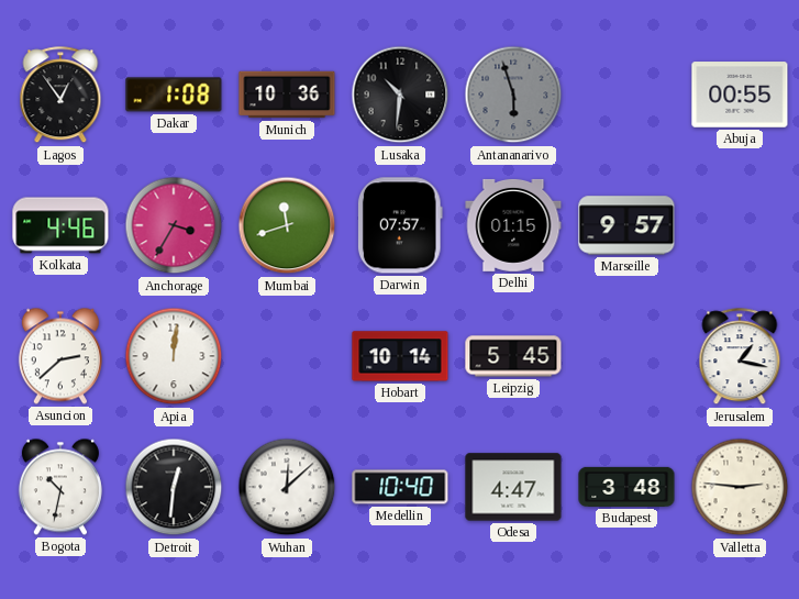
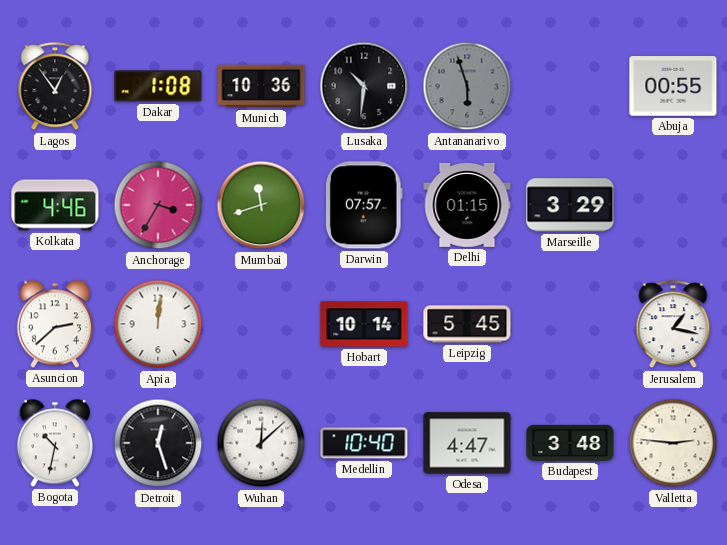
Marseille: 9:57 -> 3:29 (570, 205)
Detroit: 12:31 -> 12:27 (158, 443)
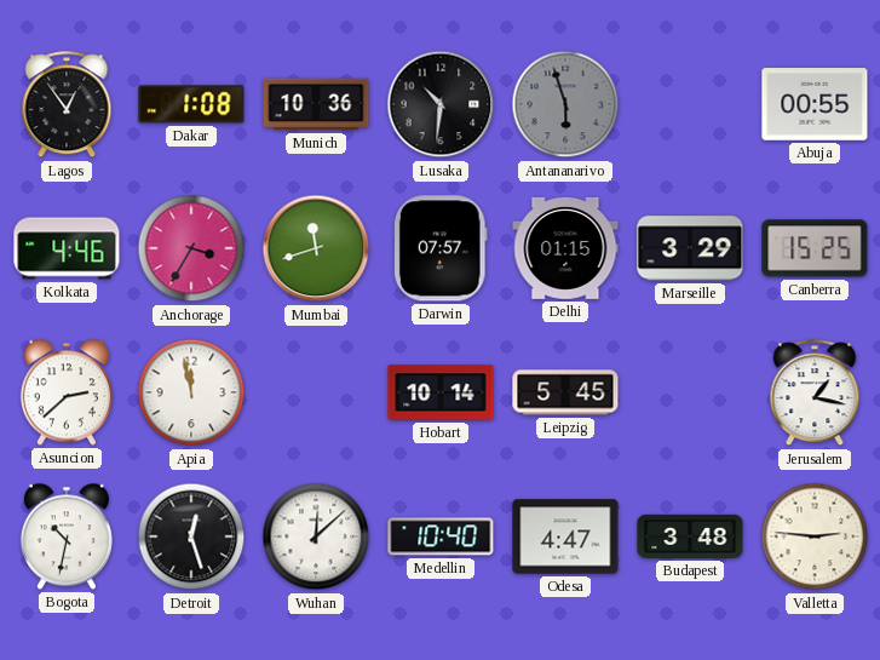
Canberra: none -> 15:25 (815, 248)
Apia: 12:01 -> 11:58 (191, 392)
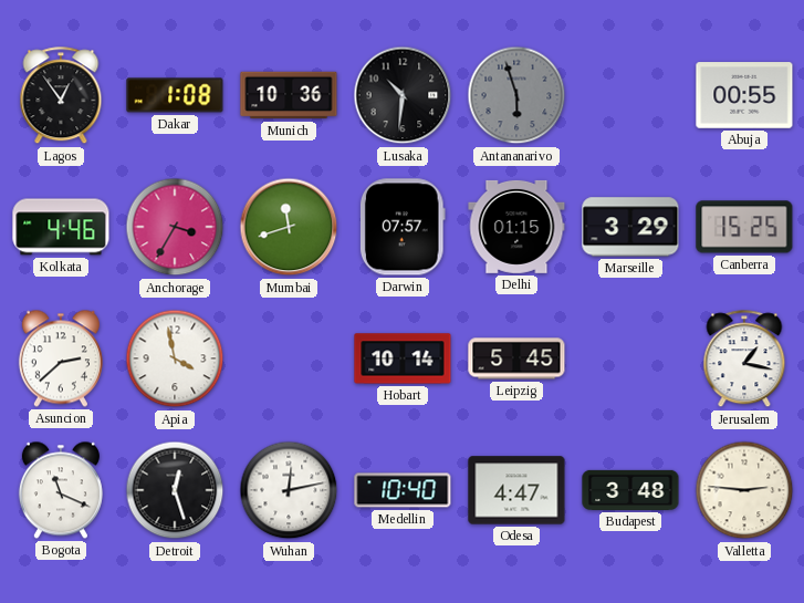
Apia: 11:58 -> 3:58 (175, 358)
Bogota: 10:32 -> 11:19 (61, 490)
Wuhan: 12:08 -> 12:13 (289, 490)
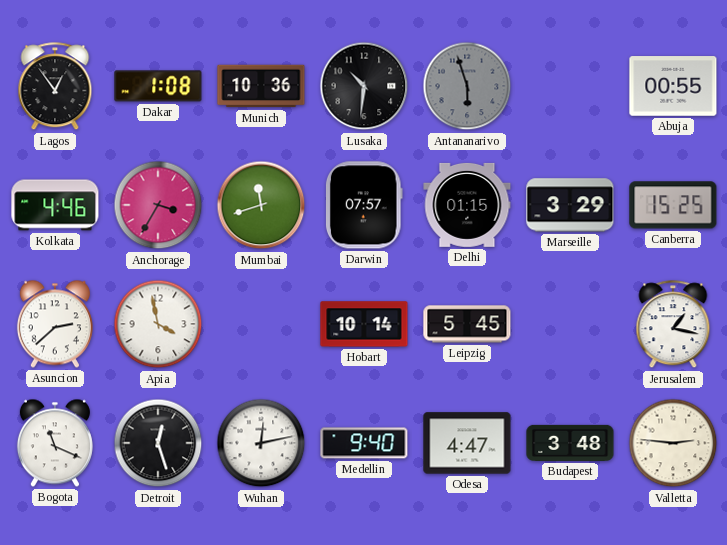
Medellin: 10:40 -> 9:40 (364, 443)
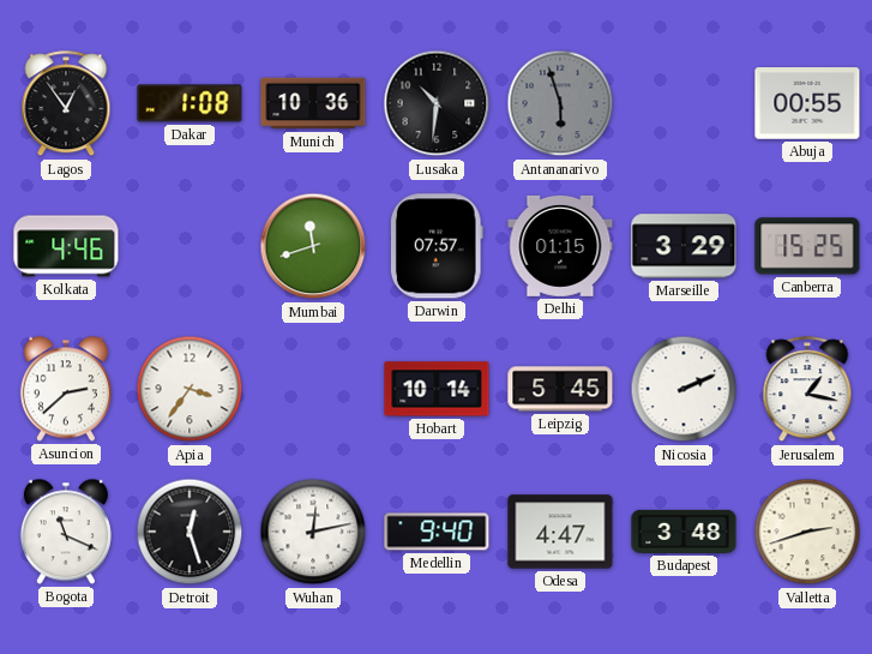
Anchorage: 3:35 -> none (158, 205)
Apia: 3:58 -> 3:36 (190, 389)
Nicosia: none -> 2:11 (684, 389)
Valletta: 2:46 -> 2:42 (807, 532)
